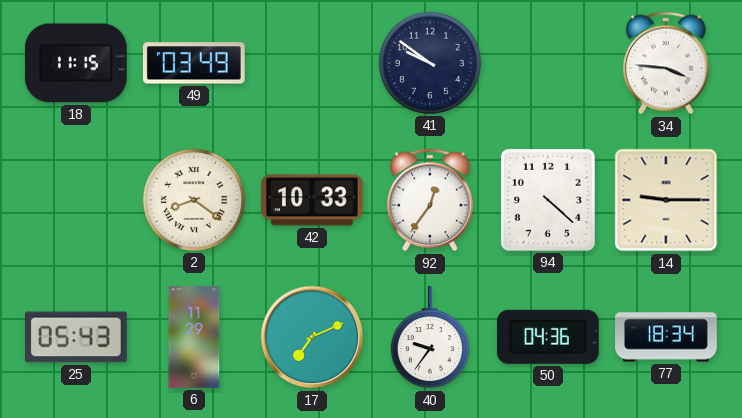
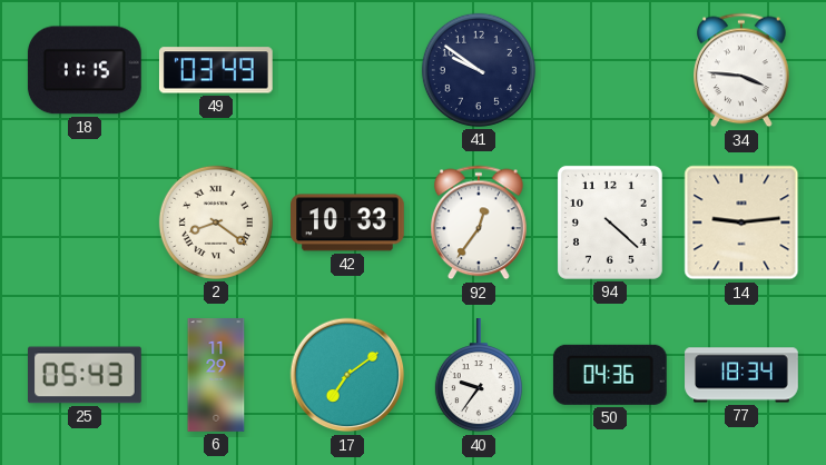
14: 9:15 -> 9:14 (741, 222)
17: 7:11 -> 7:09 (347, 375)
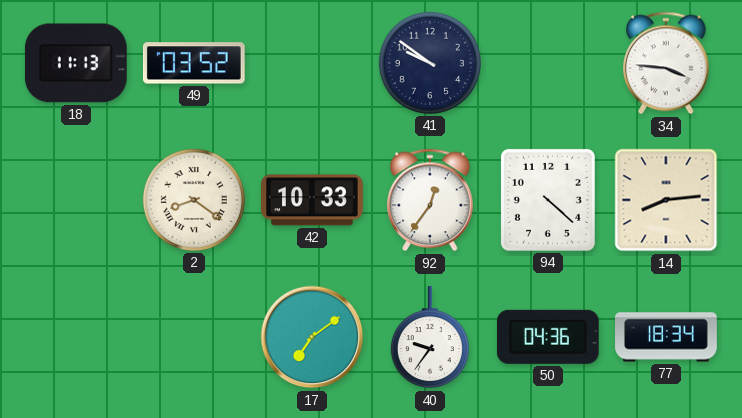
18: 11:15 -> 11:13 (76, 63)
49: 03:49 -> 03:52 (194, 63)
14: 9:14 -> 8:14 (666, 200)
25: 05:43 -> none (86, 375)
6: 11:29 -> none (216, 375)
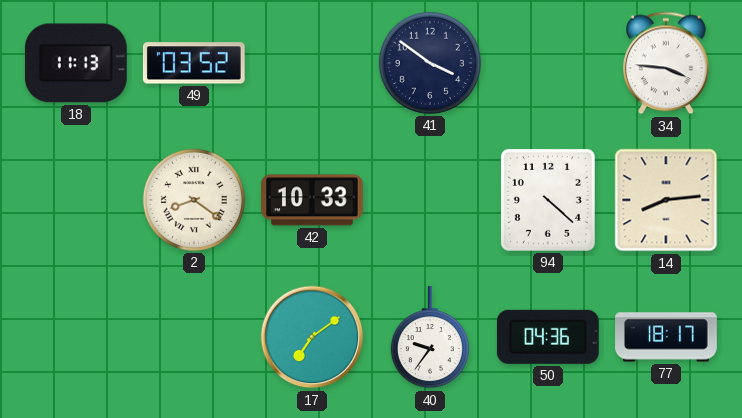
41: 9:51 -> 3:51 (430, 63)
92: 12:36 -> none (431, 200)
77: 18:34 -> 18:17 (666, 337)
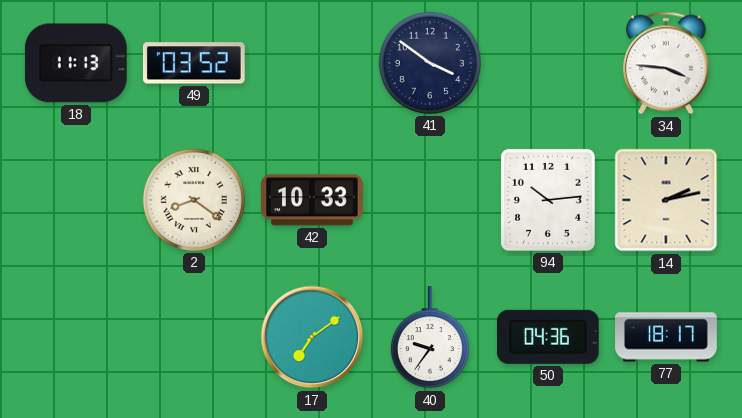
94: 4:22 -> 10:14 (548, 200)
14: 8:14 -> 2:13 (666, 200)
